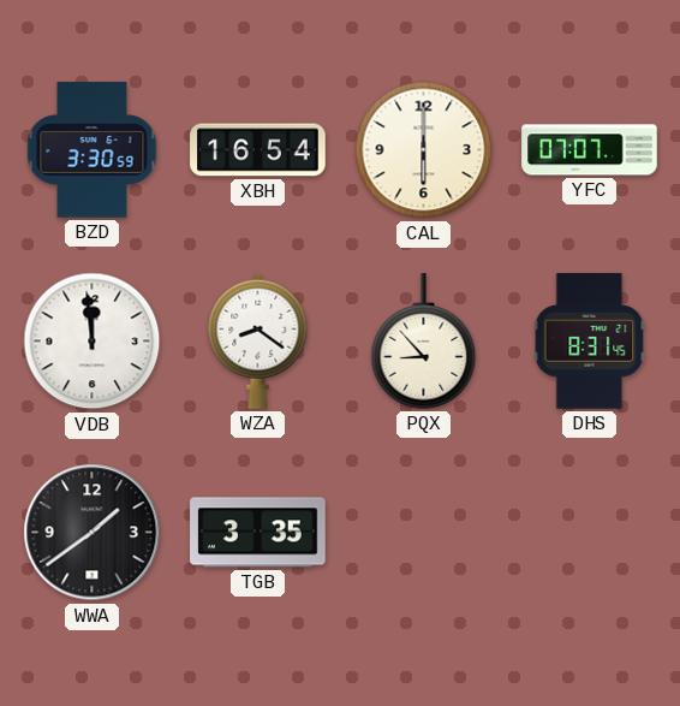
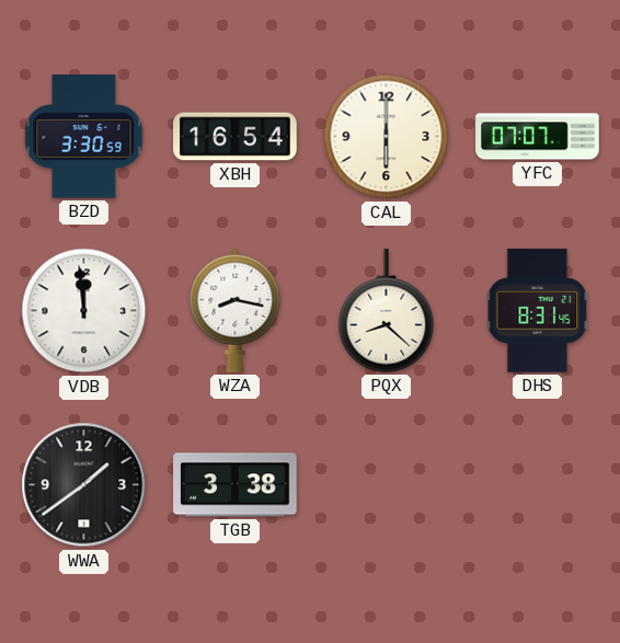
WZA: 8:21 -> 8:17 (236, 310)
PQX: 8:53 -> 8:22 (387, 311)
TGB: 3:35 -> 3:38 (236, 485)
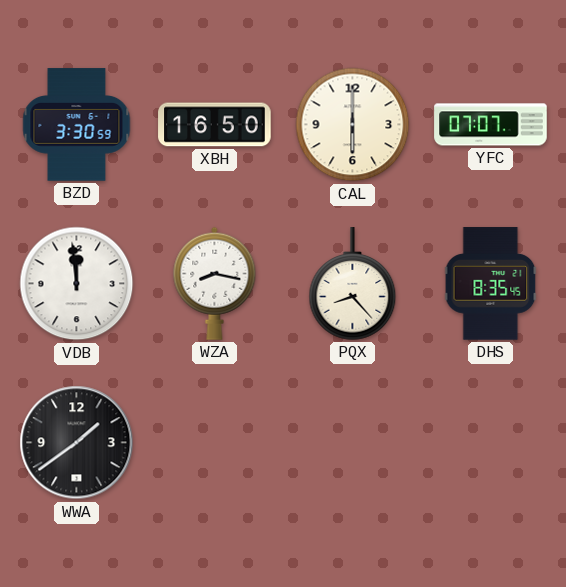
XBH: 16:54 -> 16:50 (215, 125)
PQX: 8:22 -> 8:23 (353, 284)
DHS: 8:31 -> 8:35 (491, 284)
TGB: 3:38 -> none (236, 485)
